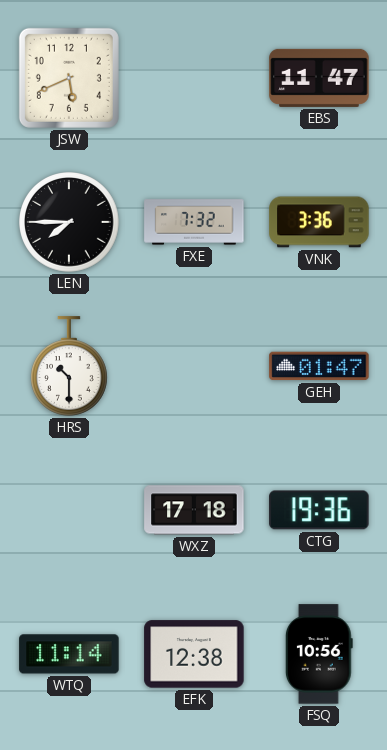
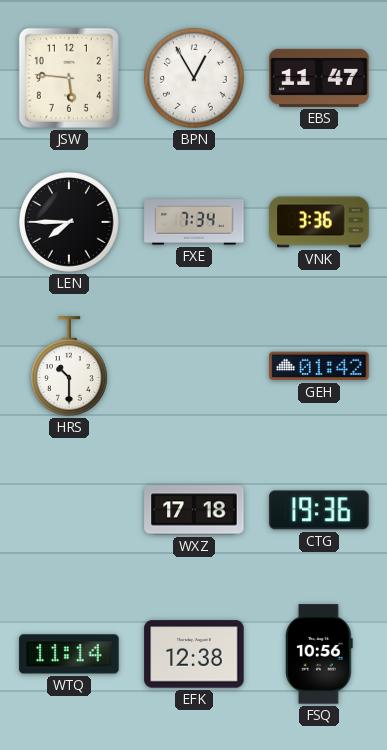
JSW: 5:41 -> 5:46 (69, 78)
BPN: none -> 12:55 (194, 78)
FXE: 7:32 -> 7:34 (194, 222)
GEH: 01:47 -> 01:42 (319, 366)
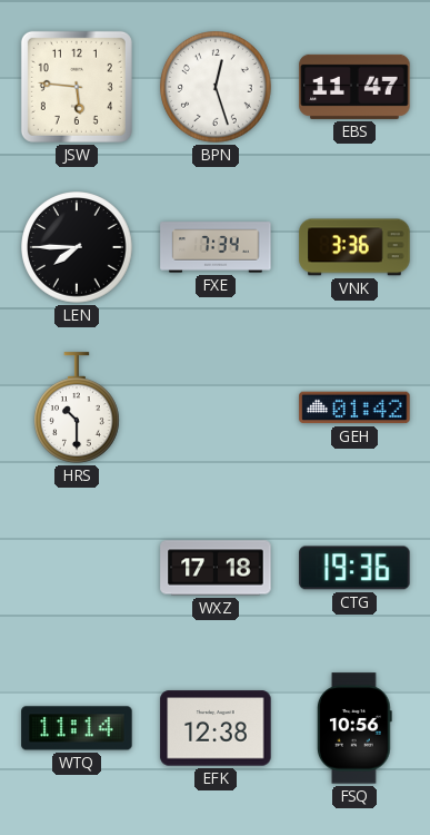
BPN: 12:55 -> 12:27 (216, 87)
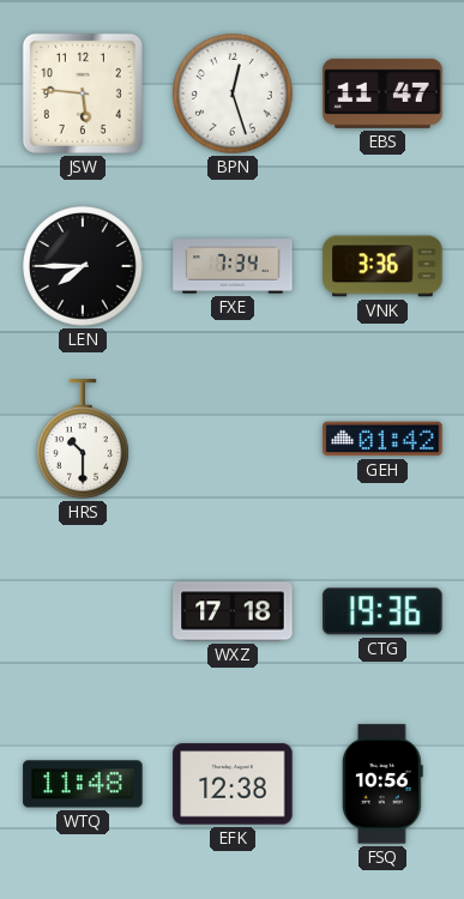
WTQ: 11:14 -> 11:48 (83, 784)
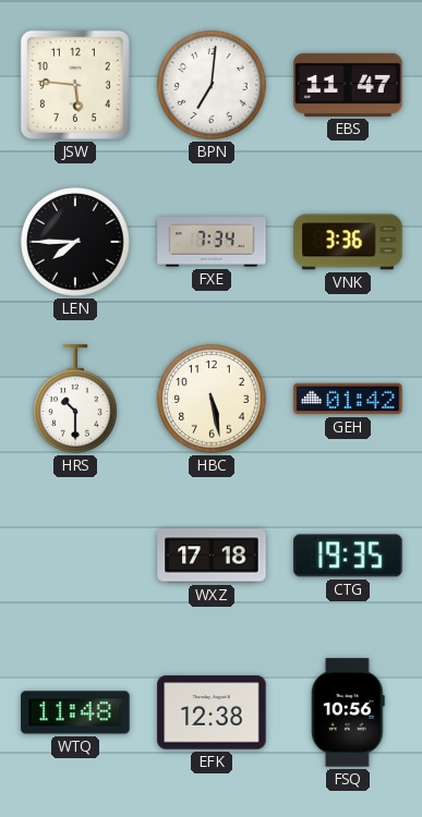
BPN: 12:27 -> 7:01 (212, 85)
HBC: none -> 5:28 (212, 399)
CTG: 19:36 -> 19:35 (348, 556)
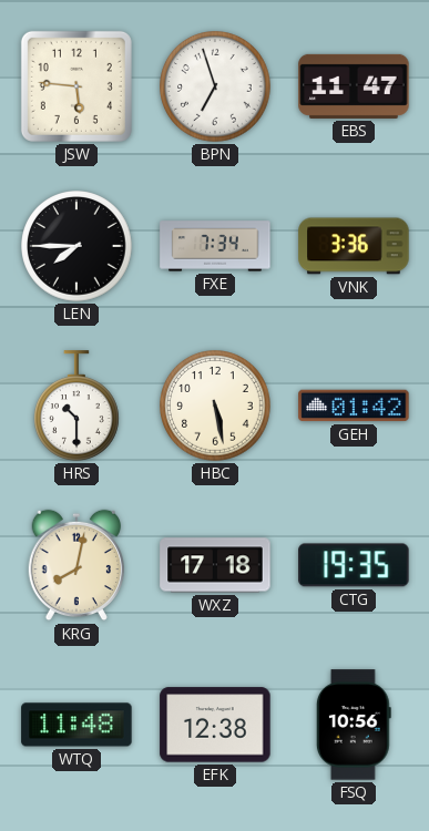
BPN: 7:01 -> 6:57 (215, 86)
KRG: none -> 8:02 (75, 565)
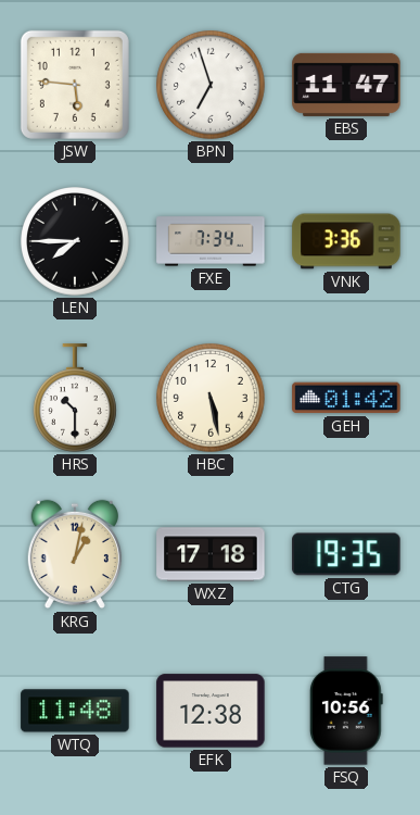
KRG: 8:02 -> 1:02 (74, 554)
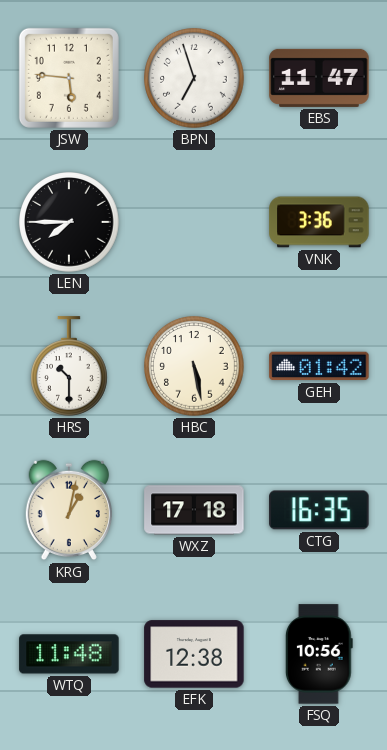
FXE: 7:34 -> none (211, 241)
CTG: 19:35 -> 16:35 (319, 510)
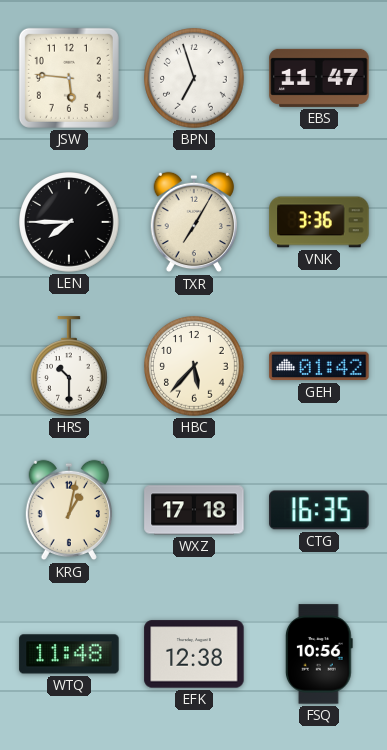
TXR: none -> 7:05 (193, 222)
HBC: 5:28 -> 5:37 (194, 366)
